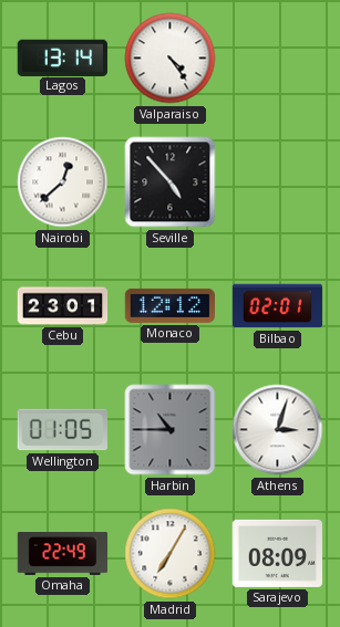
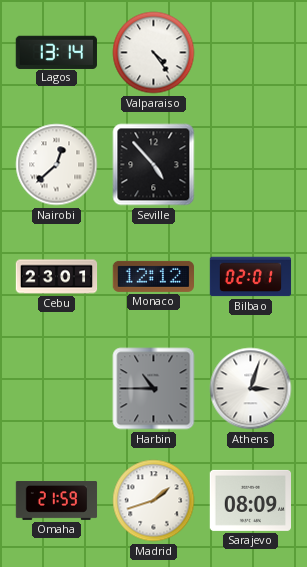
Wellington: 01:05 -> none (62, 430)
Omaha: 22:49 -> 21:59 (57, 501)
Madrid: 7:05 -> 1:42 (154, 501)
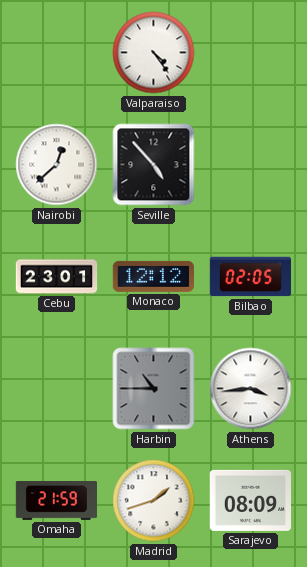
Lagos: 13:14 -> none (56, 52)
Bilbao: 02:01 -> 02:05 (251, 277)
Athens: 3:03 -> 3:44 (251, 389)
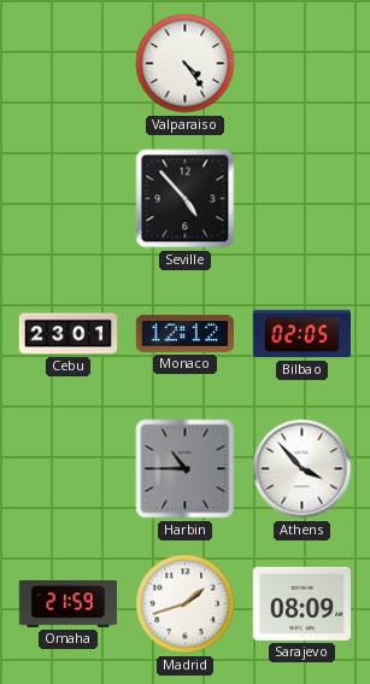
Nairobi: 12:38 -> none (57, 165)
Athens: 3:44 -> 3:53 (303, 469)
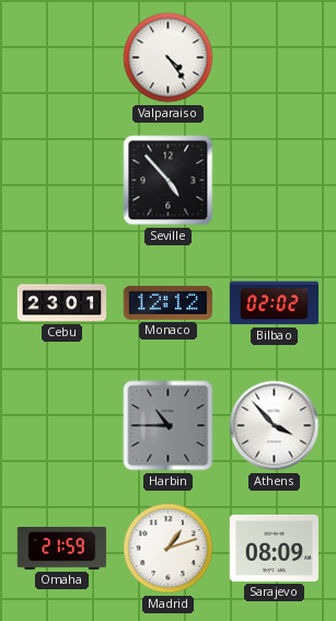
Bilbao: 02:05 -> 02:02 (275, 303)
Madrid: 1:42 -> 1:12 (169, 549)
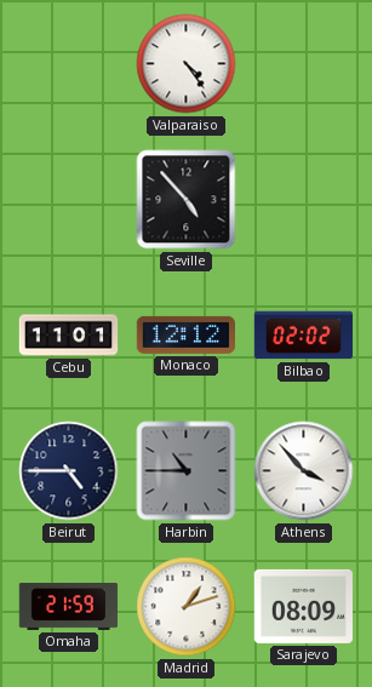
Cebu: 23:01 -> 11:01 (69, 336)
Beirut: none -> 4:45 (69, 471)
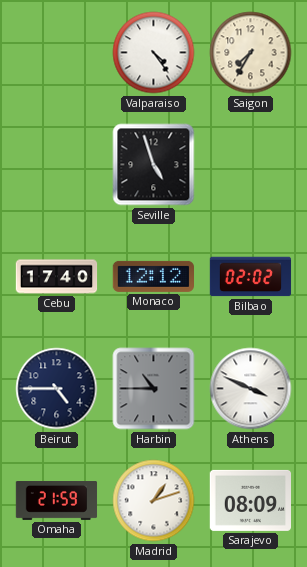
Saigon: none -> 7:35 (251, 53)
Seville: 4:53 -> 4:57 (154, 165)
Cebu: 11:01 -> 17:40 (57, 277)
Athens: 3:53 -> 3:49 (251, 389)
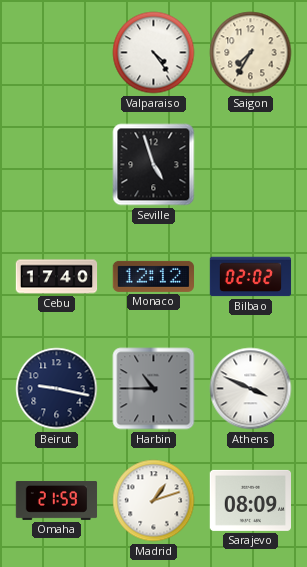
Beirut: 4:45 -> 9:17 (57, 389)
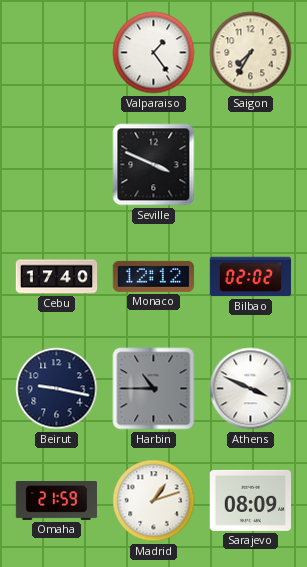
Valparaiso: 4:24 -> 1:24 (154, 53)
Seville: 4:57 -> 3:49 (154, 165)
